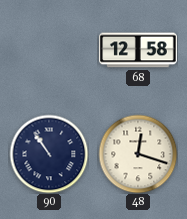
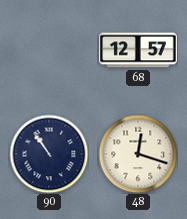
68: 12:58 -> 12:57 (138, 50)
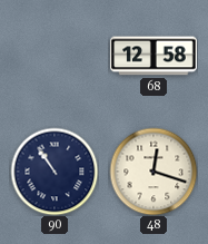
68: 12:57 -> 12:58 (153, 56)
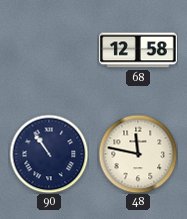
48: 12:18 -> 11:47 (138, 154)
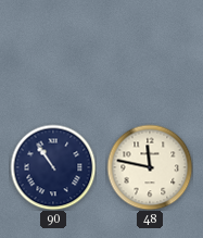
68: 12:58 -> none (138, 50)
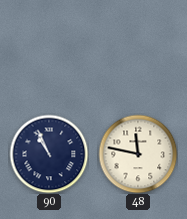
90: 10:54 -> 10:56 (49, 154)
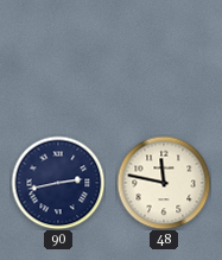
90: 10:56 -> 2:43 (58, 183)
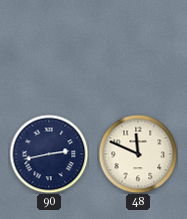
48: 11:47 -> 11:49 (138, 154)
